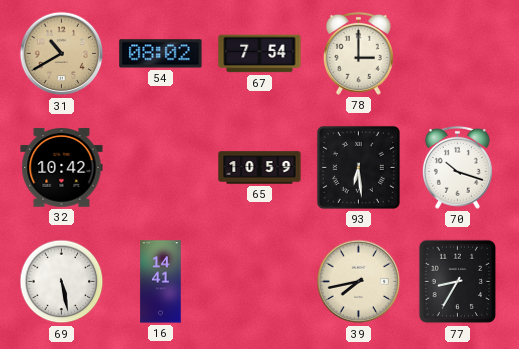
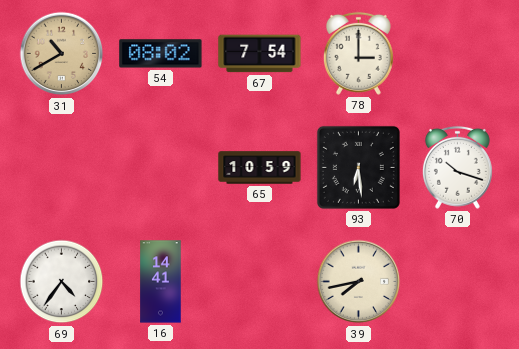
32: 10:42 -> none (62, 168)
69: 5:28 -> 4:36 (62, 282)
77: 8:35 -> none (458, 282)
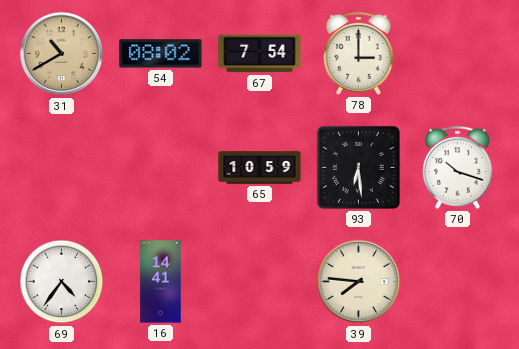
39: 7:43 -> 7:46 (359, 282)
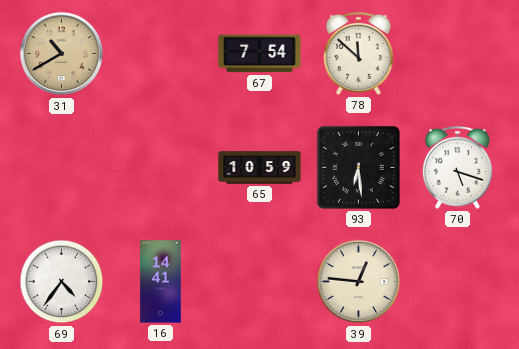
54: 08:02 -> none (161, 54)
78: 3:00 -> 11:52 (358, 53)
70: 10:18 -> 5:18 (457, 167)
39: 7:46 -> 12:46 (359, 282)
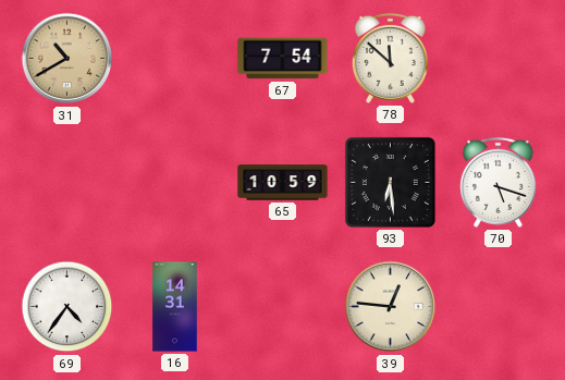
16: 14:41 -> 14:31 (175, 307)
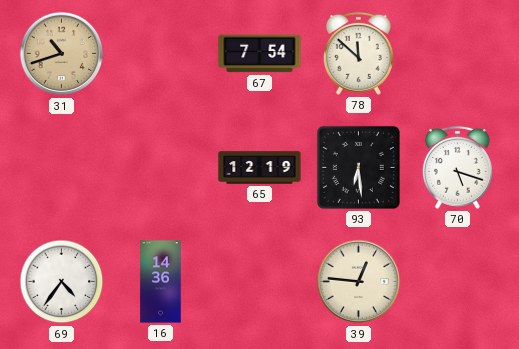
31: 10:40 -> 10:42 (62, 54)
65: 10:59 -> 12:19 (260, 168)
16: 14:31 -> 14:36 (161, 282)
